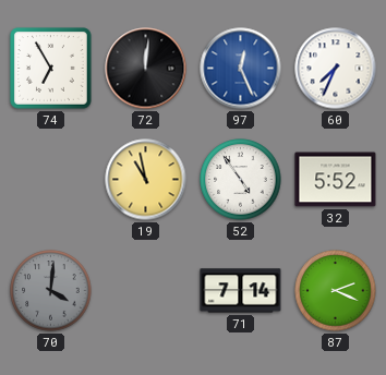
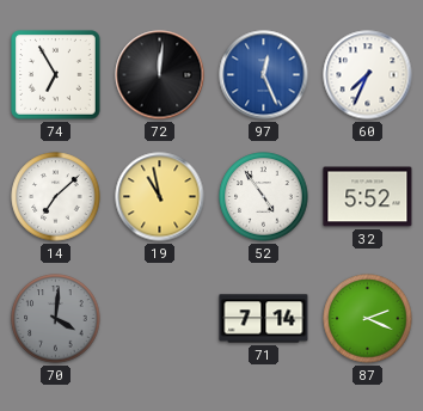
14: none -> 7:08 (56, 197)
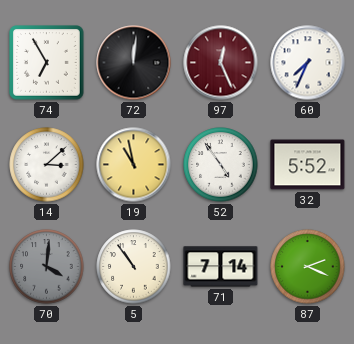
97 dial: blue -> burgundy (221, 63)
14: 7:08 -> 3:08 (47, 165)
5: none -> 10:54 (134, 267)
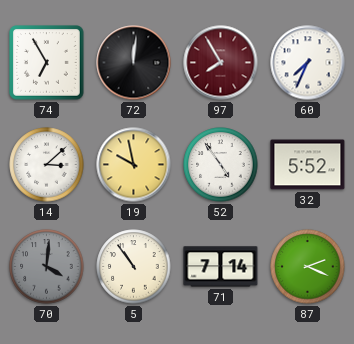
97: 12:26 -> 7:55 (221, 63)
19: 10:58 -> 9:58 (134, 165)
